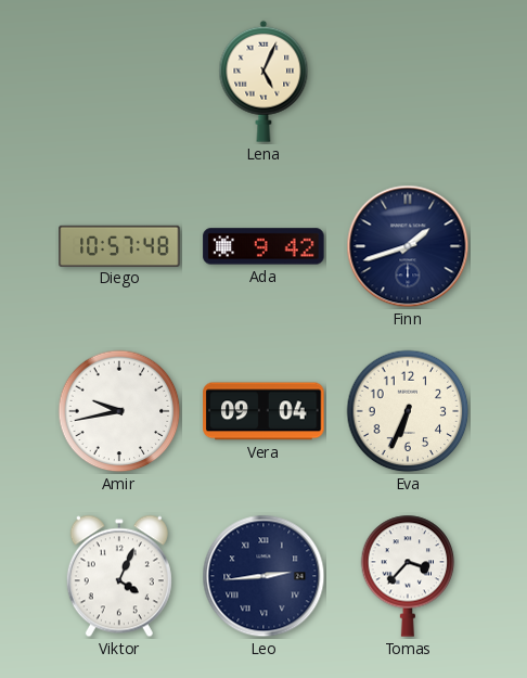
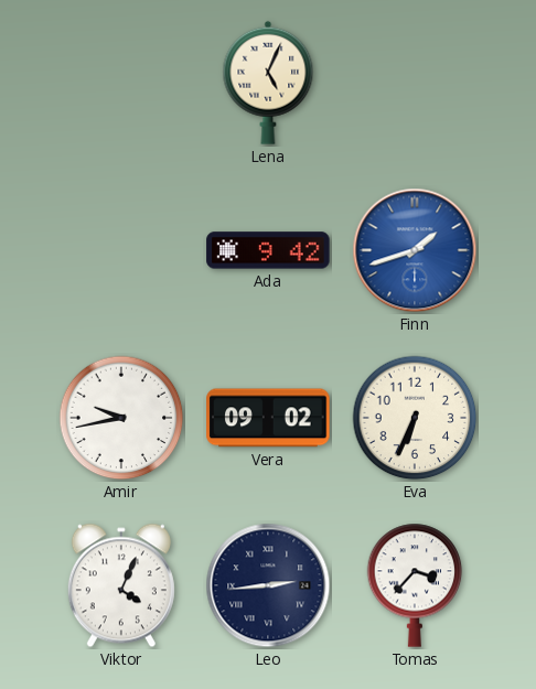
Diego: 10:57 -> none (119, 245)
Finn dial: navy -> blue (415, 250)
Vera: 09:04 -> 09:02 (268, 418)
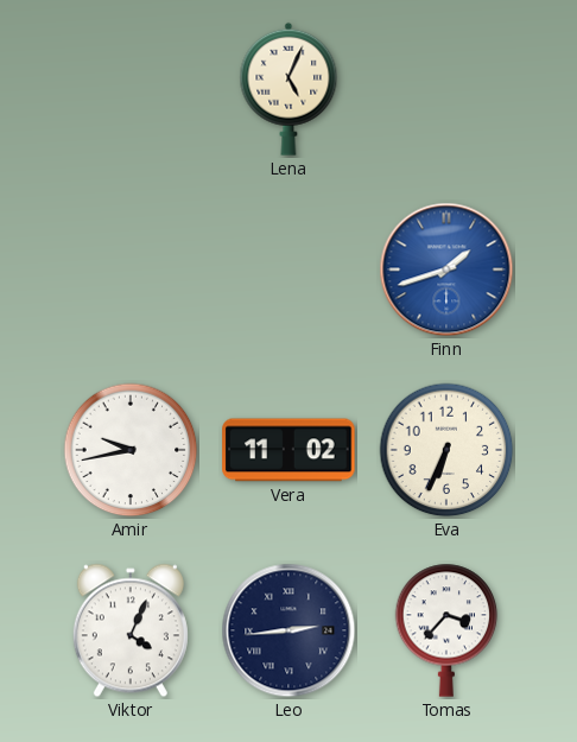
Ada: 9:42 -> none (268, 250)
Vera: 09:02 -> 11:02 (288, 450)
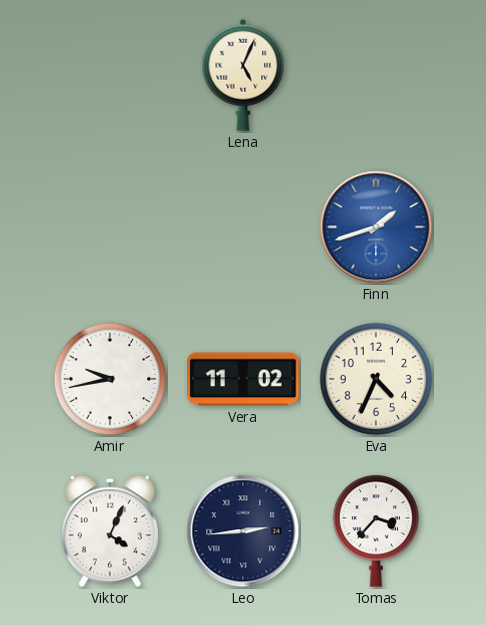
Eva: 6:34 -> 4:34 (376, 379)
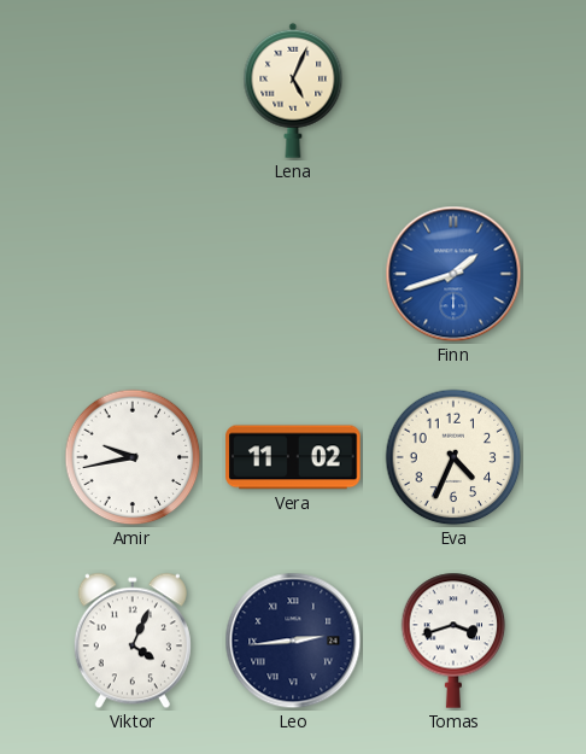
Tomas: 3:37 -> 3:42 (453, 641)
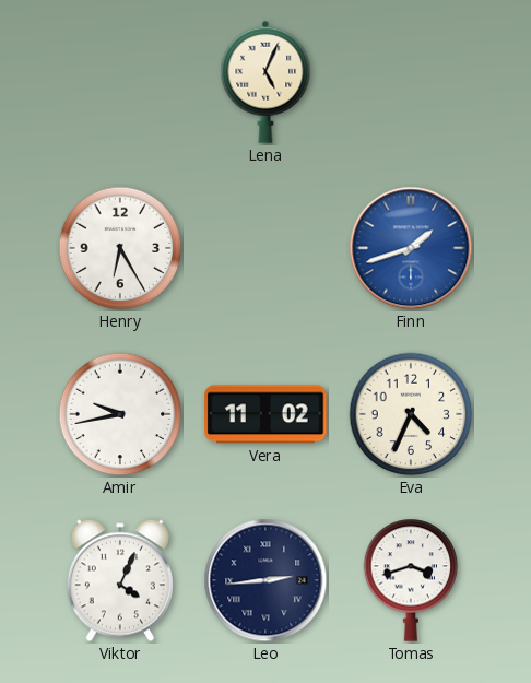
Henry: none -> 6:25 (120, 248)
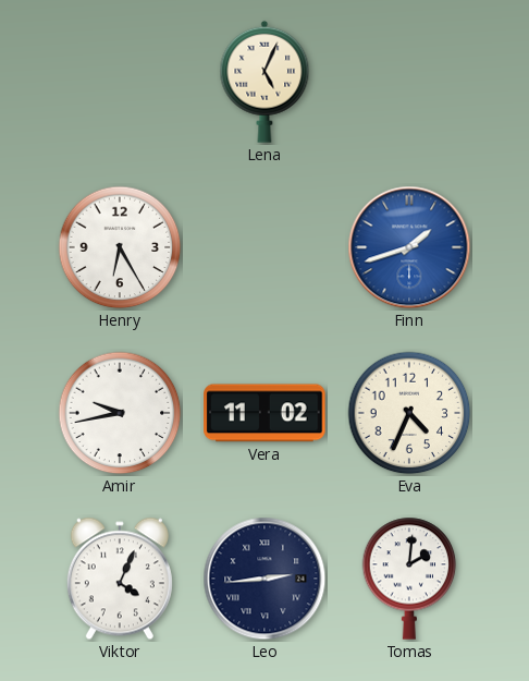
Tomas: 3:42 -> 2:01 (409, 579)
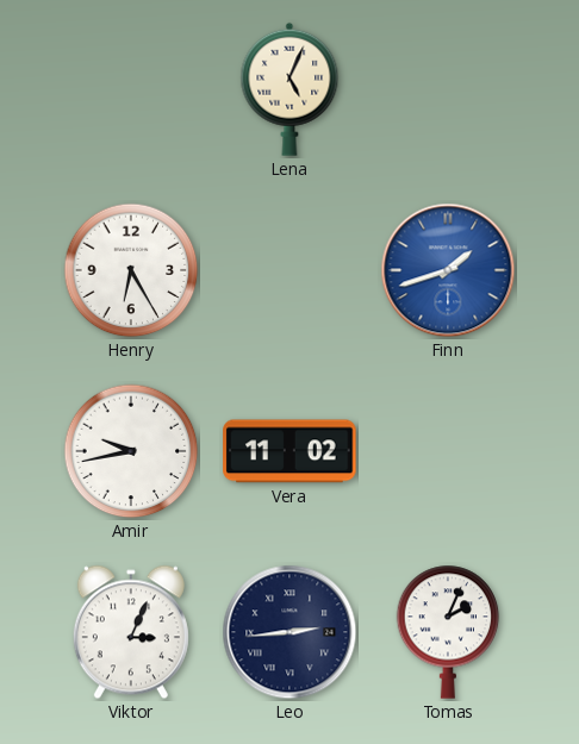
Eva: 4:34 -> none (409, 413)
Viktor: 4:04 -> 3:04 (131, 632)
Tomas: 2:01 -> 2:04 (448, 632)
